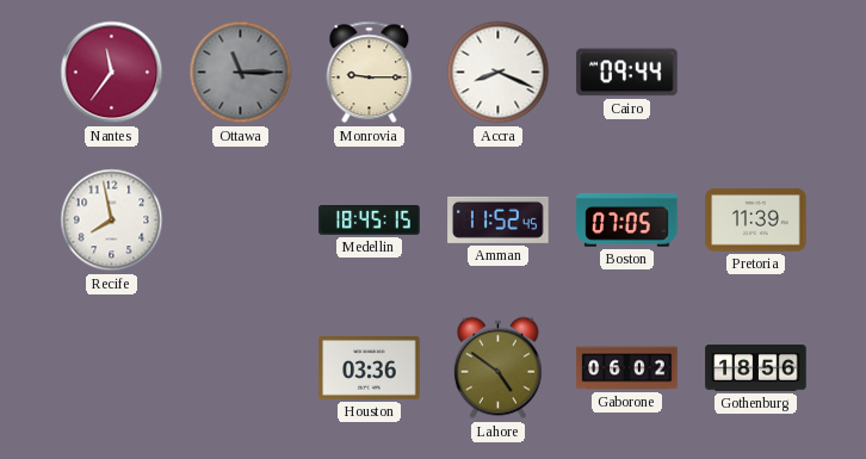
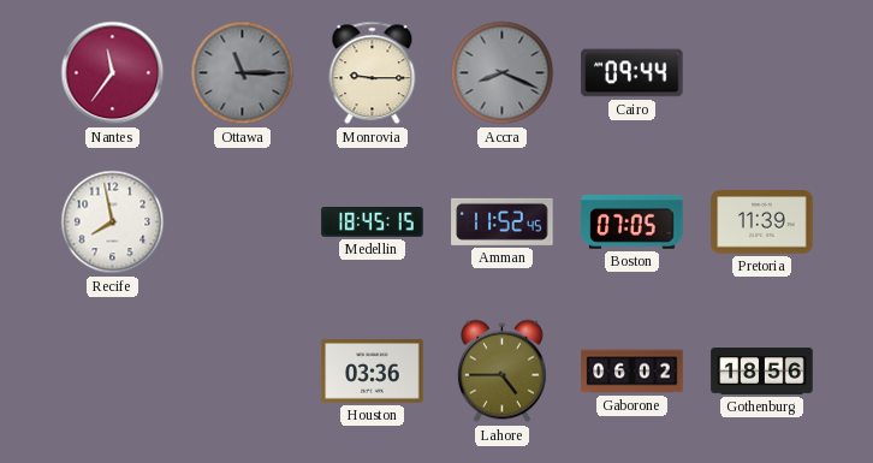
Accra dial: white -> grey (503, 73)
Lahore: 4:51 -> 4:45 (501, 372)
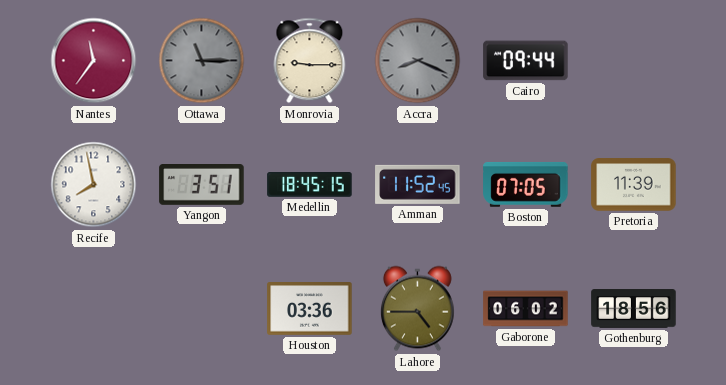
Yangon: none -> 3:51 (202, 185)
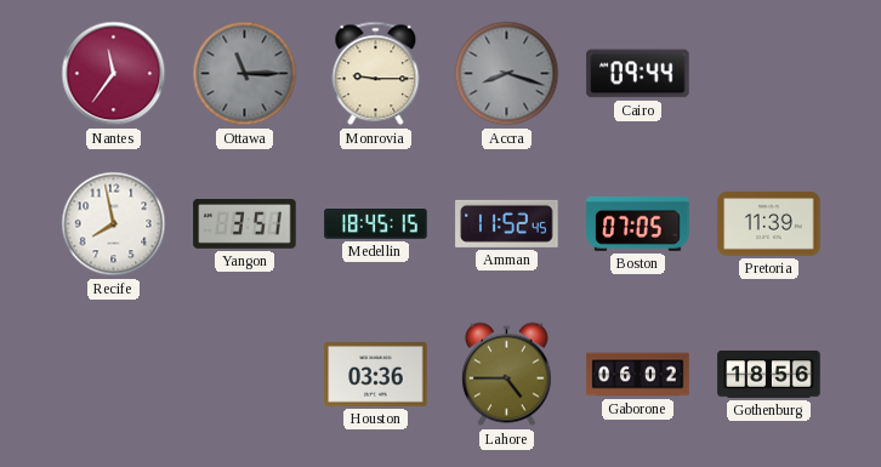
Accra: 8:19 -> 8:18 (507, 74)
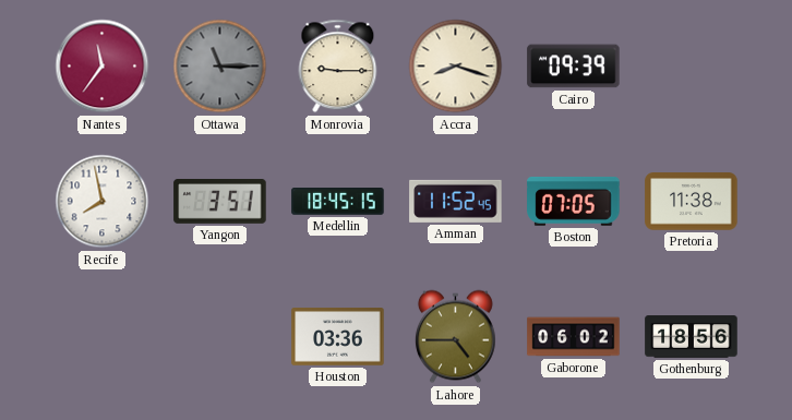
Accra dial: grey -> cream (456, 67)
Cairo: 09:44 -> 09:39 (574, 67)
Pretoria: 11:39 -> 11:38 (692, 202)
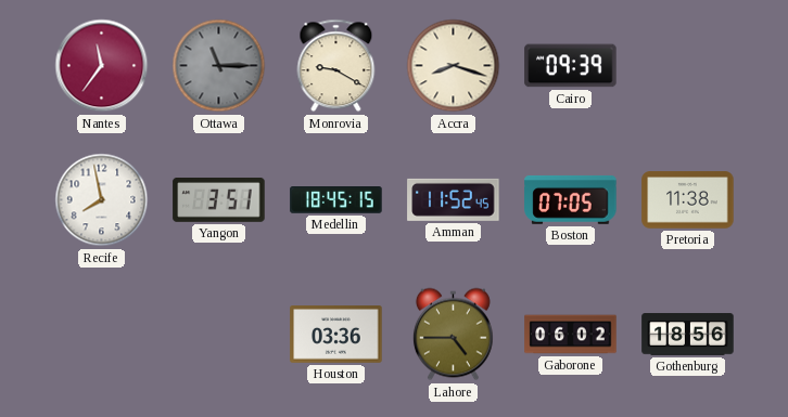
Monrovia: 9:15 -> 9:20 (336, 66)
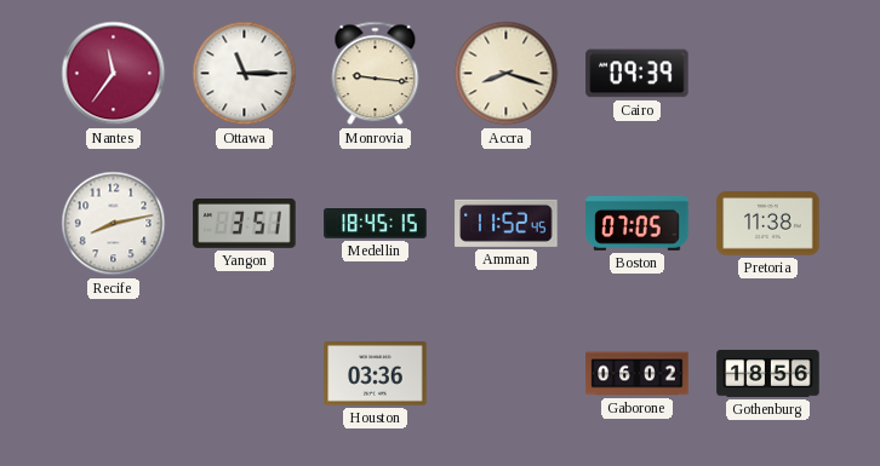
Ottawa dial: grey -> white (245, 74)
Monrovia: 9:20 -> 9:16 (376, 74)
Recife: 7:58 -> 8:13 (114, 224)
Lahore: 4:45 -> none (453, 335)
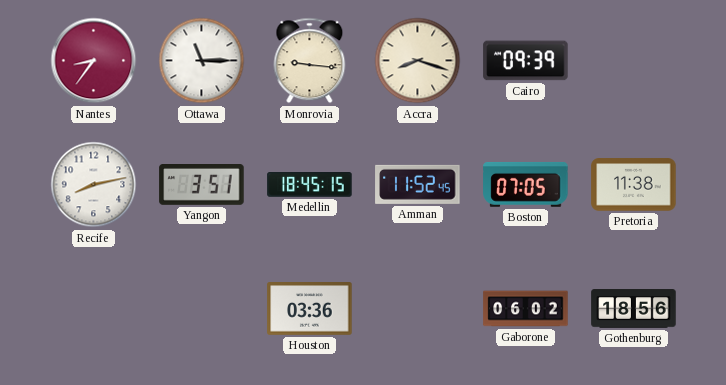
Nantes: 11:36 -> 8:36 (94, 61)
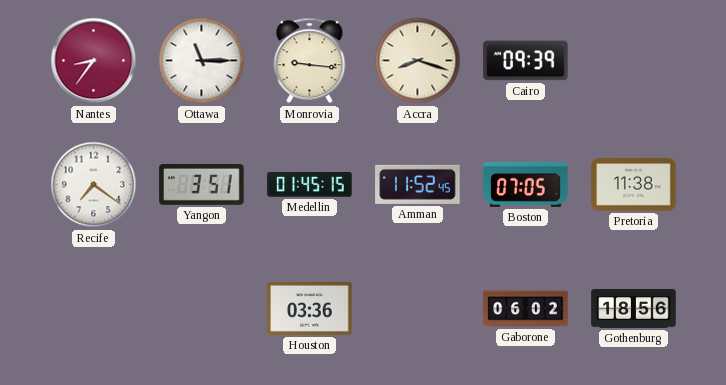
Recife: 8:13 -> 7:21 (94, 185)
Medellin: 18:45 -> 01:45 (310, 185)
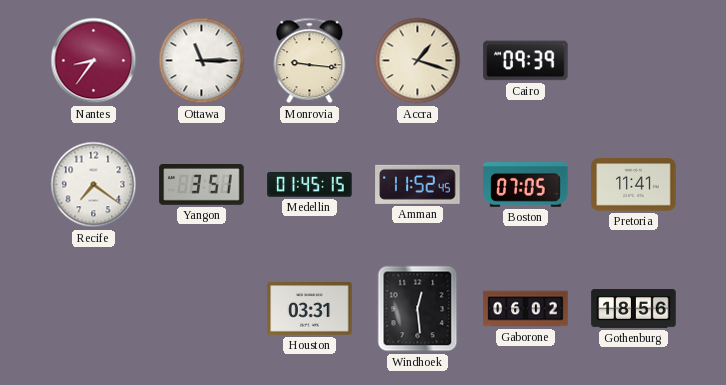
Accra: 8:18 -> 1:18 (418, 61)
Pretoria: 11:38 -> 11:41 (634, 185)
Houston: 03:36 -> 03:31 (310, 309)
Windhoek: none -> 12:29 (418, 309)
